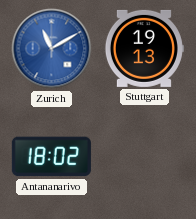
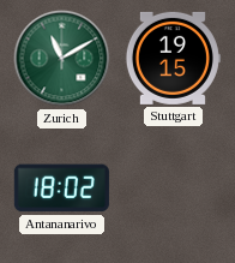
Zurich dial: blue -> green (62, 59)
Stuttgart: 19:13 -> 19:15 (173, 58)
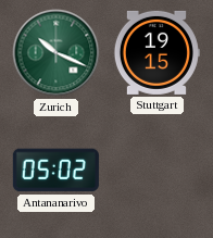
Zurich: 11:10 -> 10:19 (57, 53)
Antananarivo: 18:02 -> 05:02 (55, 171)
